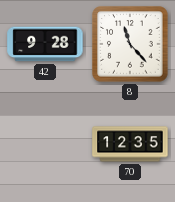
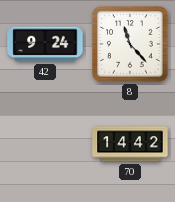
42: 9:28 -> 9:24 (45, 44)
70: 12:35 -> 14:42 (130, 144)
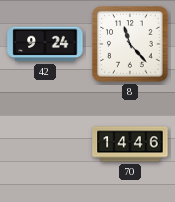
70: 14:42 -> 14:46 (130, 144)
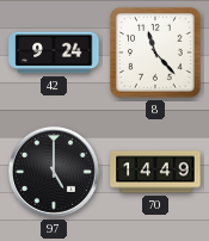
97: none -> 5:00 (54, 172)
70: 14:46 -> 14:49 (155, 172)
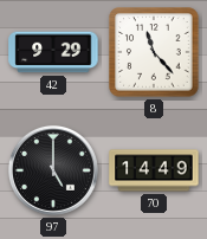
42: 9:24 -> 9:29 (53, 52)
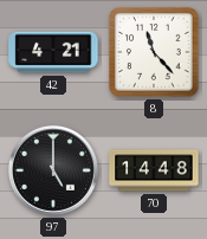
42: 9:29 -> 4:21 (53, 52)
70: 14:49 -> 14:48 (154, 170)
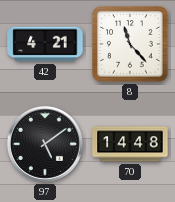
97: 5:00 -> 5:09 (45, 144)
